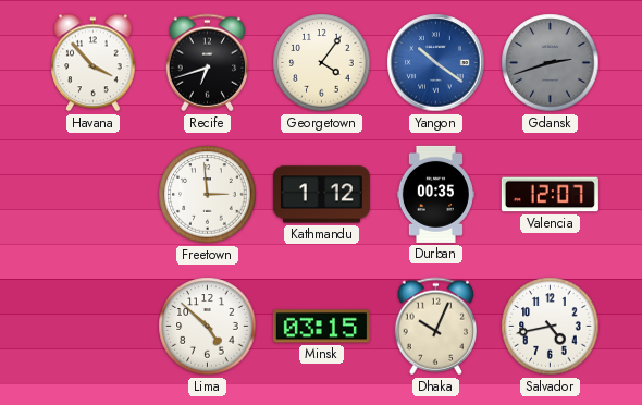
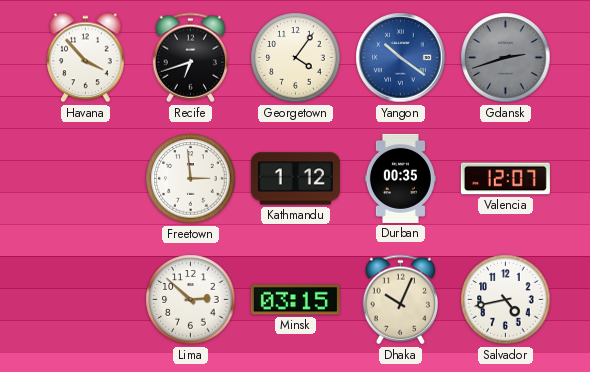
Lima: 4:52 -> 2:52 (191, 300)
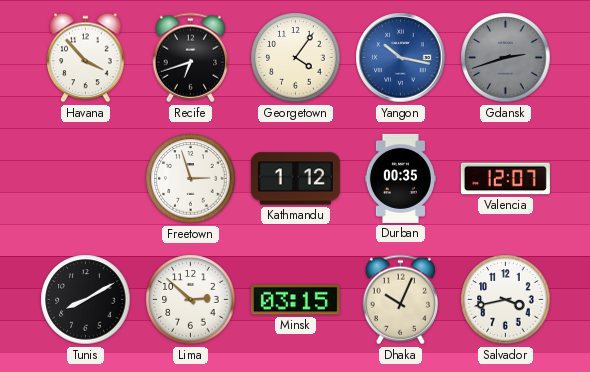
Yangon: 10:21 -> 10:17 (401, 58)
Freetown: 2:59 -> 2:57 (191, 179)
Tunis: none -> 8:10 (86, 300)
Salvador: 4:43 -> 3:43 (506, 300)
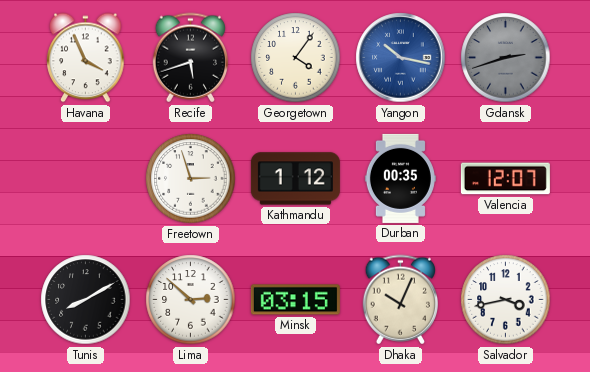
Havana: 3:53 -> 3:56 (86, 58)
Recife: 6:42 -> 5:42 (190, 58)
